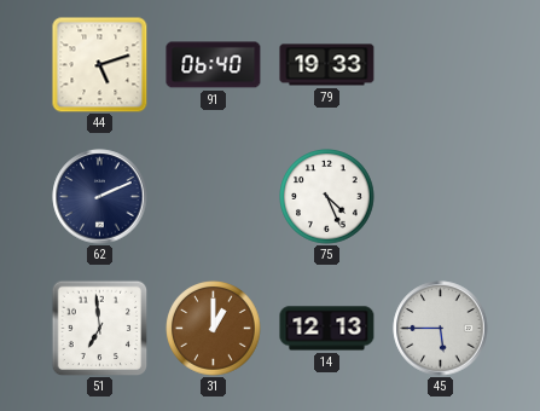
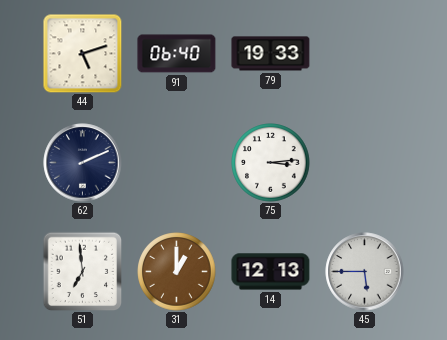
75: 4:26 -> 3:14 (271, 163)
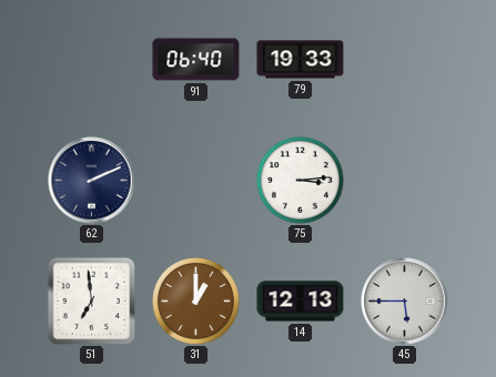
44: 5:12 -> none (83, 54)
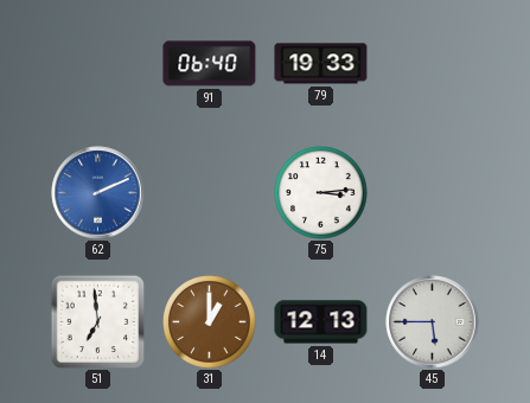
62 dial: navy -> blue (98, 193)
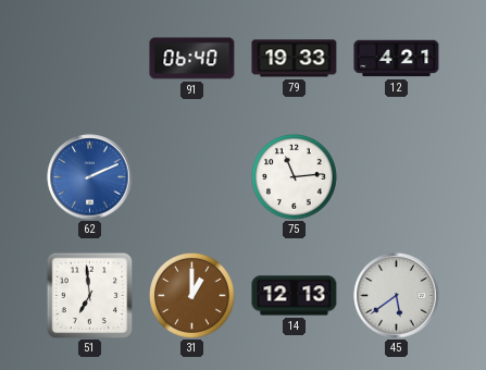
12: none -> 4:21 (397, 59)
75: 3:14 -> 11:14 (295, 177)
45: 5:45 -> 5:39 (397, 296)
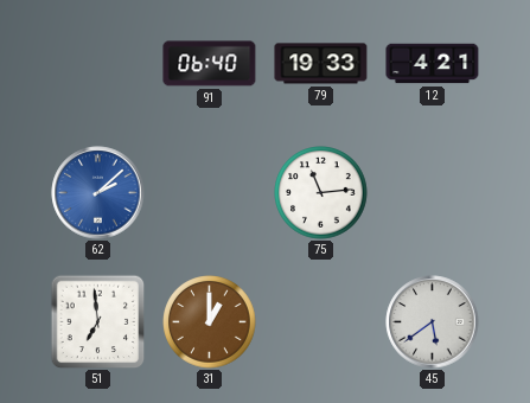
62: 2:11 -> 2:08 (98, 193)
14: 12:13 -> none (295, 296)
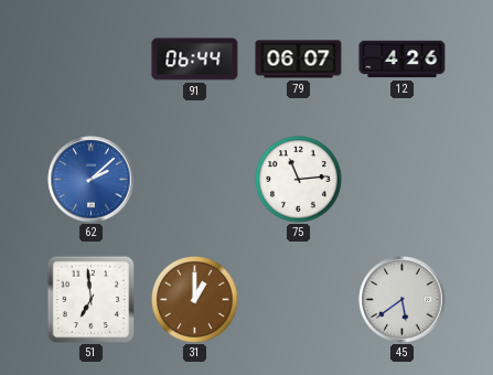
91: 06:40 -> 06:44 (195, 60)
79: 19:33 -> 06:07 (299, 60)
12: 4:21 -> 4:26 (403, 60)
